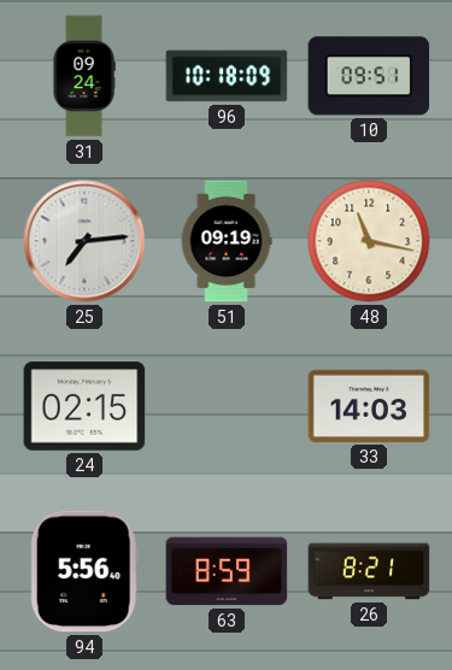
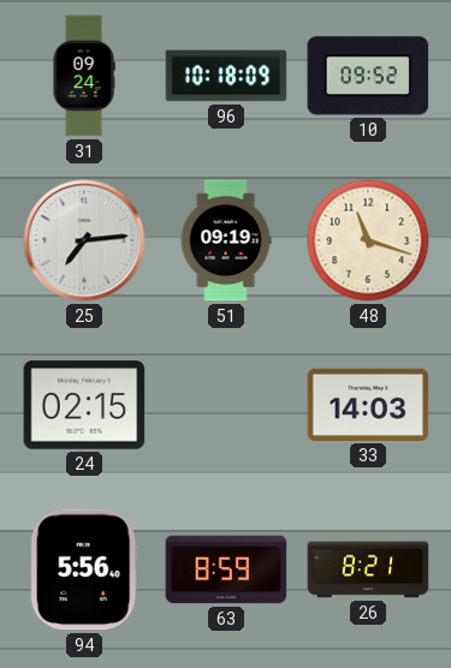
10: 09:51 -> 09:52 (368, 76)
48: 11:17 -> 11:18 (368, 240)
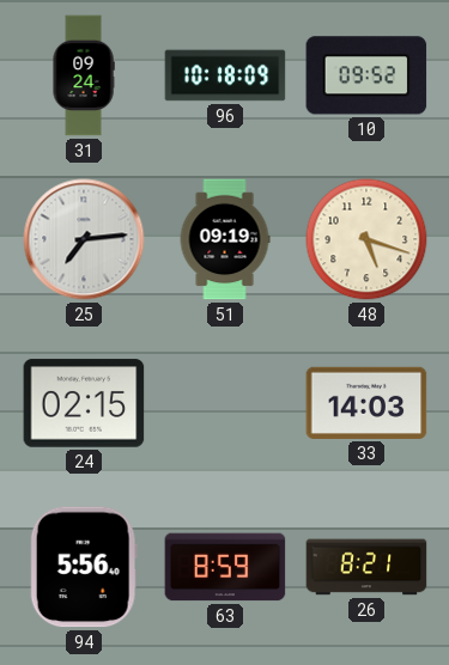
48: 11:18 -> 5:18 (366, 239)
